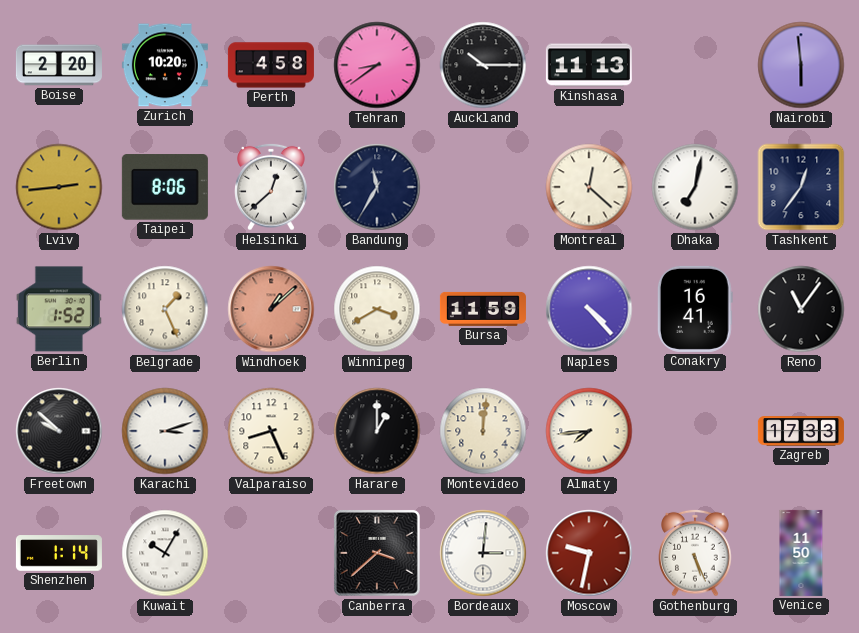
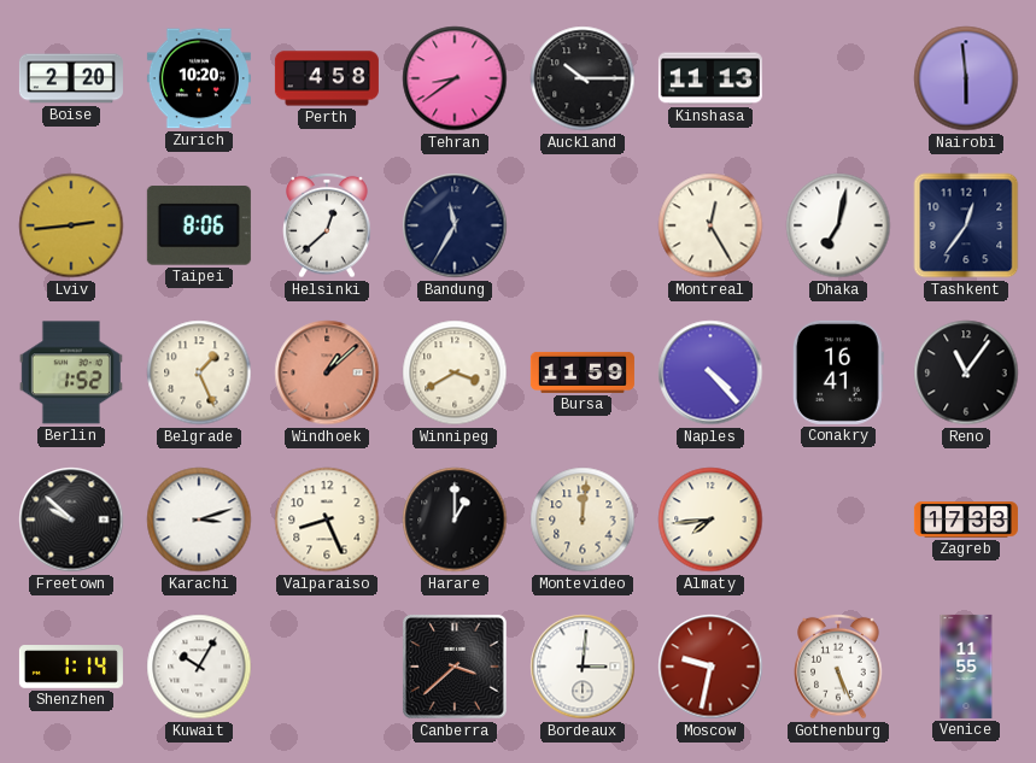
Montreal: 12:22 -> 12:25 (710, 225)
Venice: 11:50 -> 11:55 (966, 667)
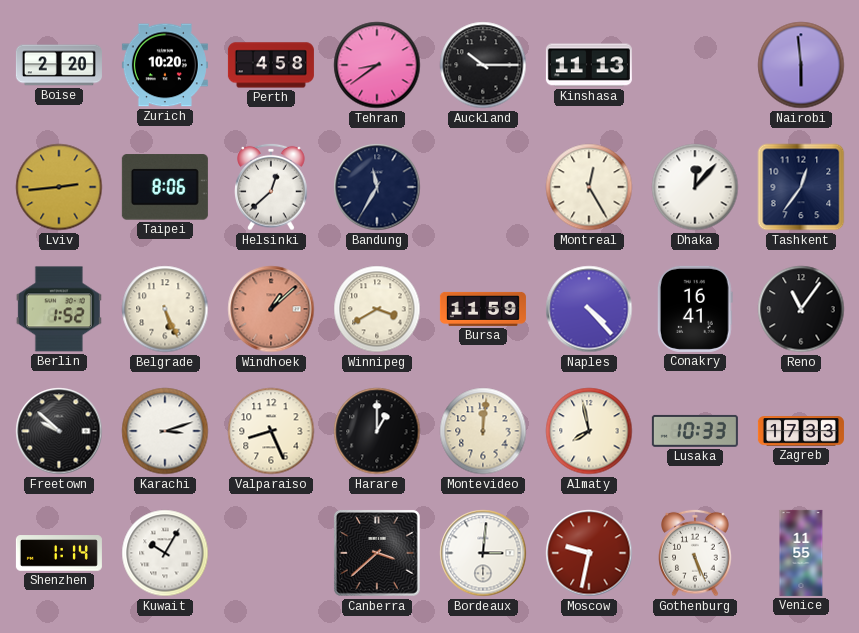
Dhaka: 7:02 -> 12:07 (695, 187)
Belgrade: 1:26 -> 5:26 (165, 309)
Almaty: 7:44 -> 7:58 (589, 431)
Lusaka: none -> 10:33 (695, 431)
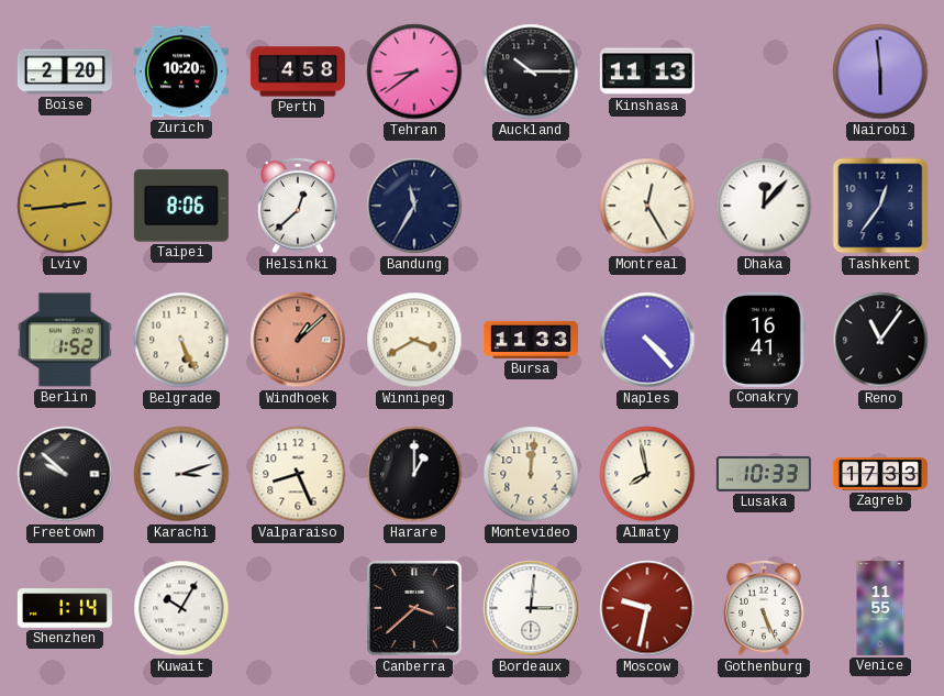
Bursa: 11:59 -> 11:33 (531, 340)
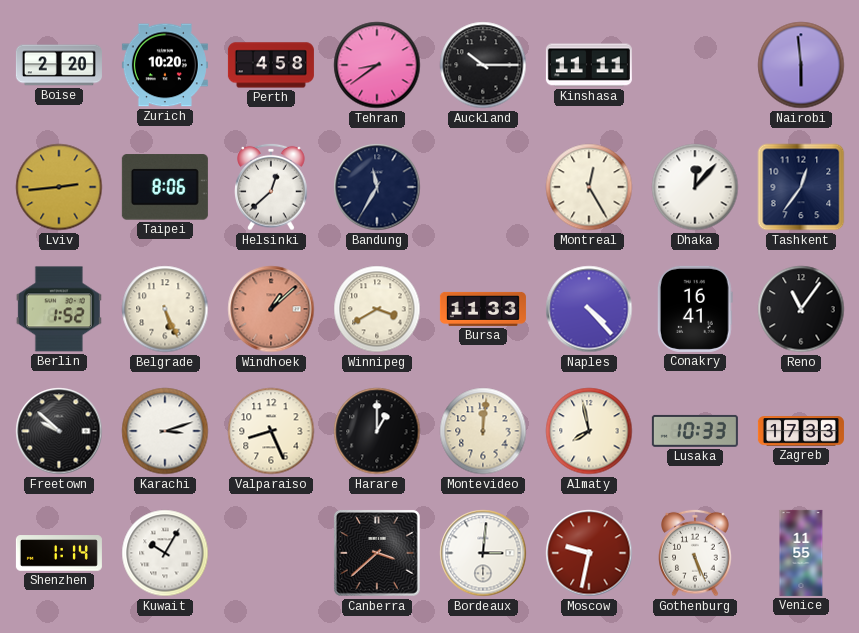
Kinshasa: 11:13 -> 11:11 (589, 65)
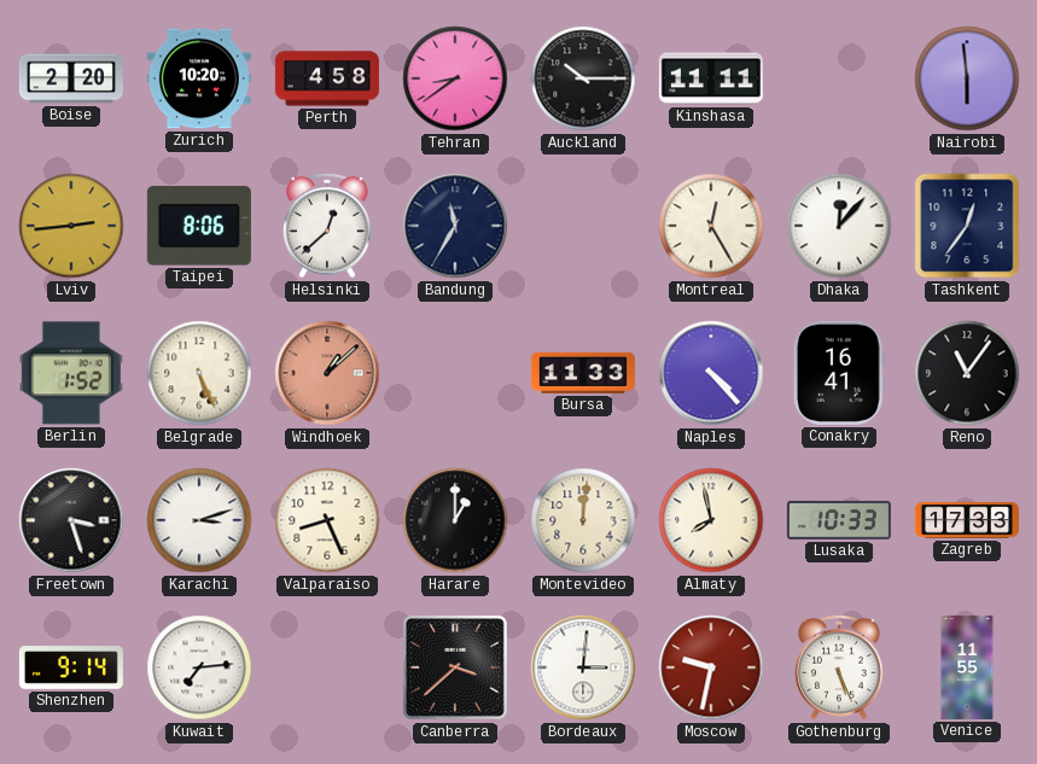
Winnipeg: 3:40 -> none (377, 309)
Freetown: 9:52 -> 3:27 (71, 520)
Shenzhen: 1:14 -> 9:14 (71, 667)
Kuwait: 10:05 -> 7:14 (199, 667)
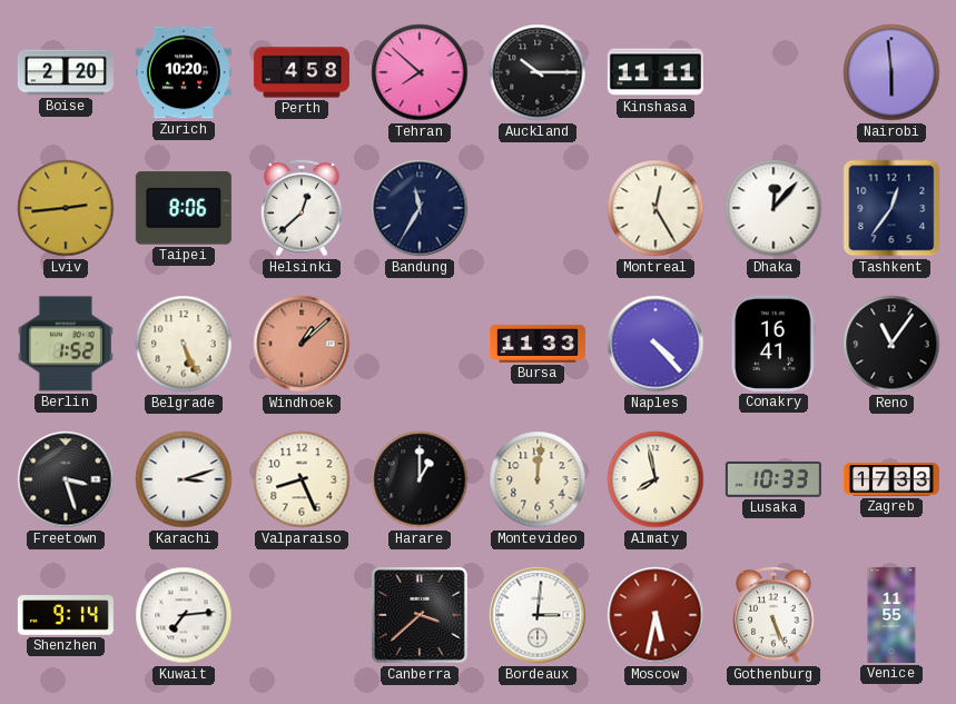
Tehran: 8:39 -> 7:52 (420, 72)
Moscow: 9:32 -> 5:32 (656, 615)
